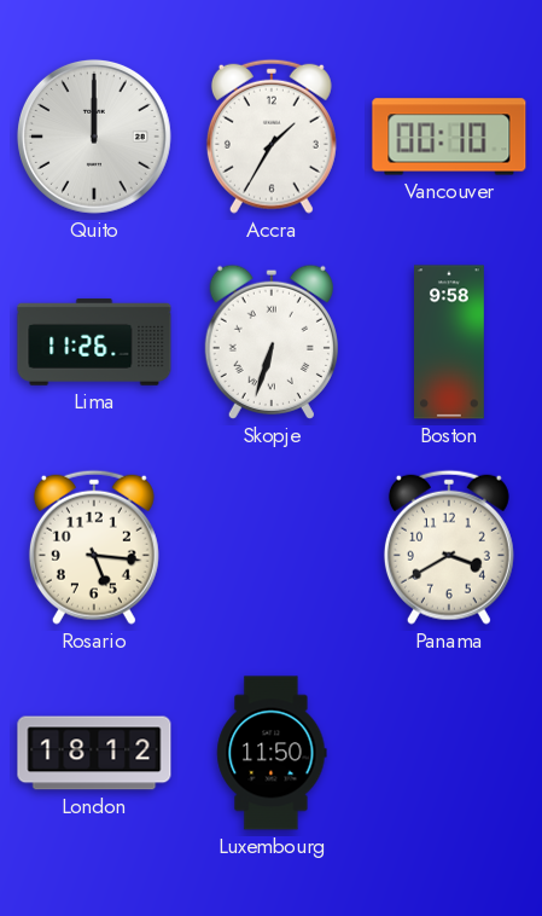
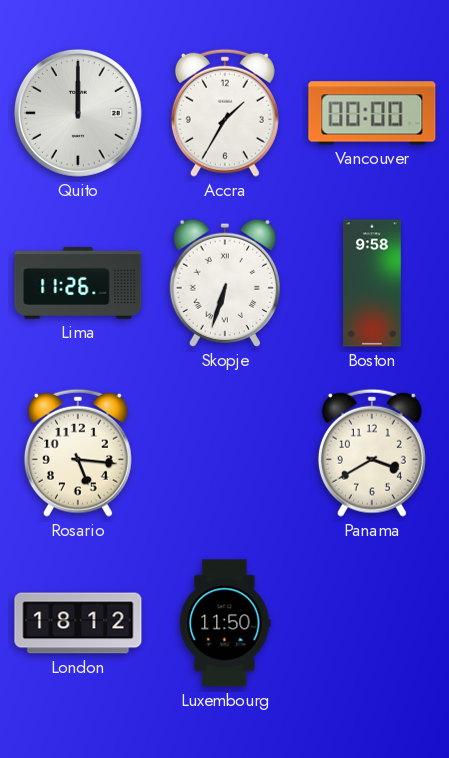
Vancouver: 00:10 -> 00:00 (372, 113)
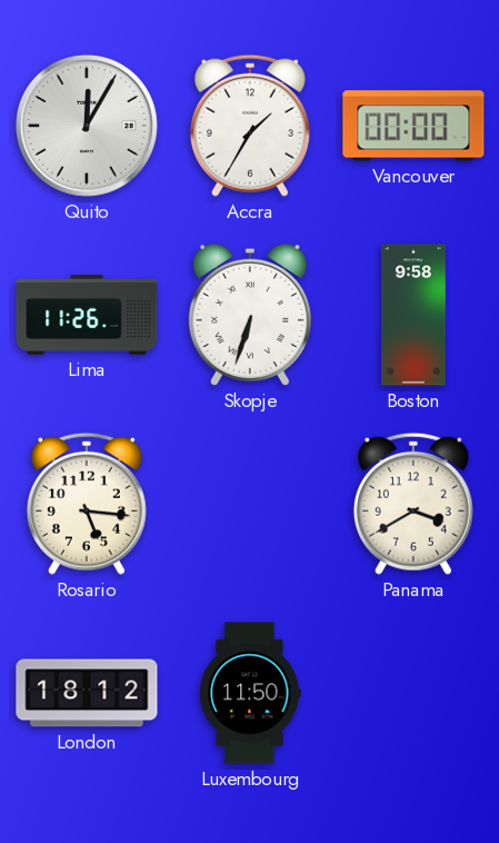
Quito: 12:00 -> 12:05 (87, 126)
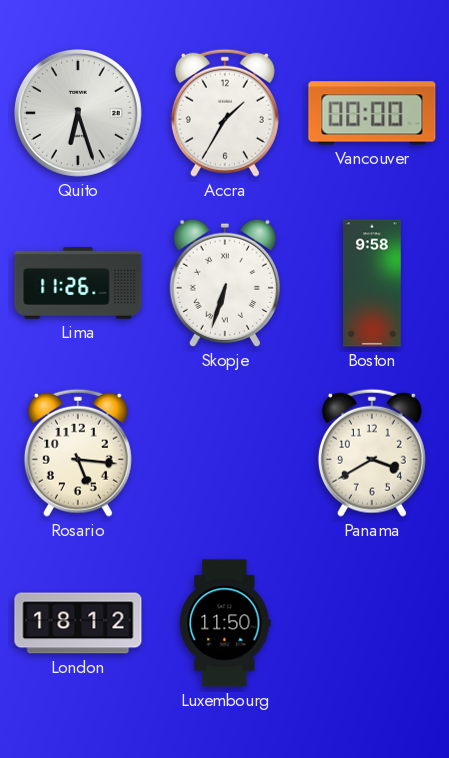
Quito: 12:05 -> 6:27 (78, 113)
